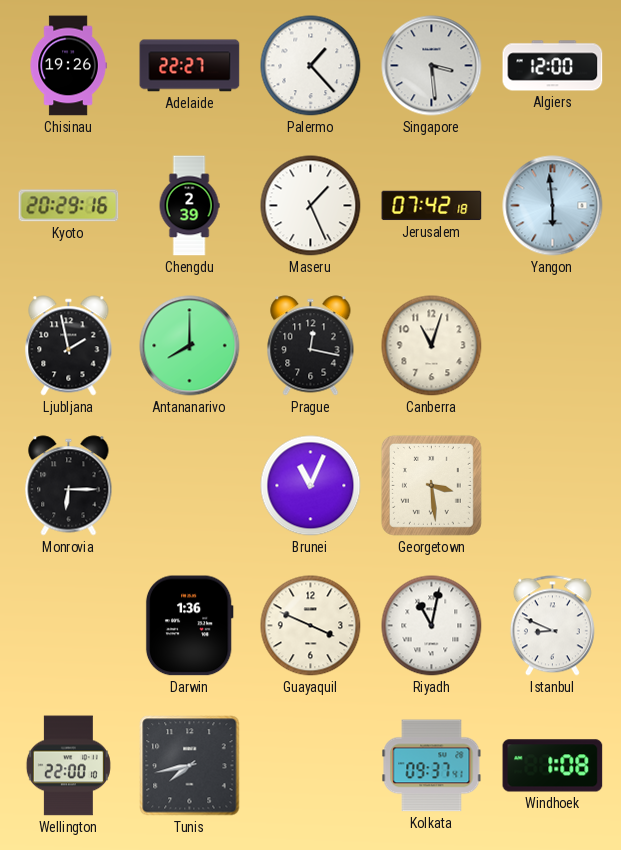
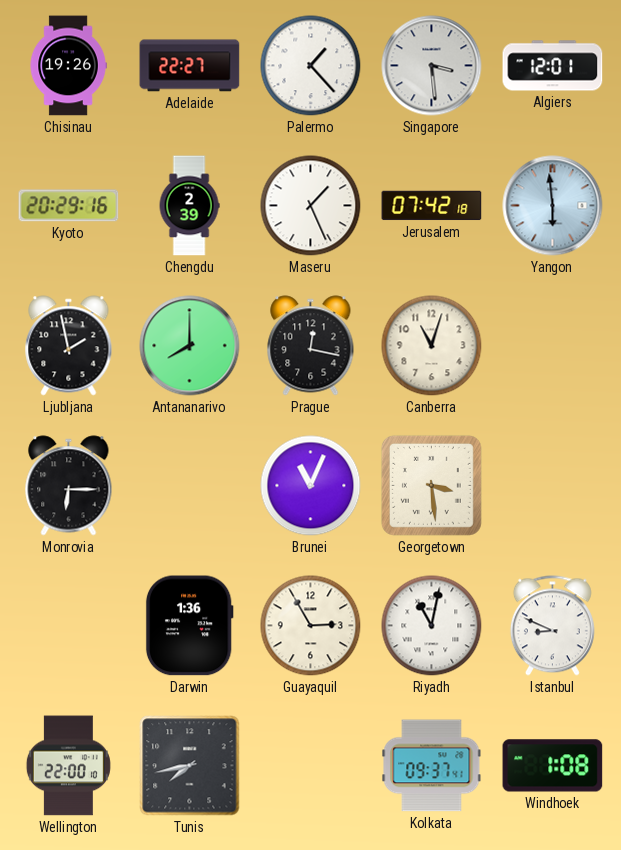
Algiers: 12:00 -> 12:01 (553, 66)
Guayaquil: 3:49 -> 2:55 (311, 626)
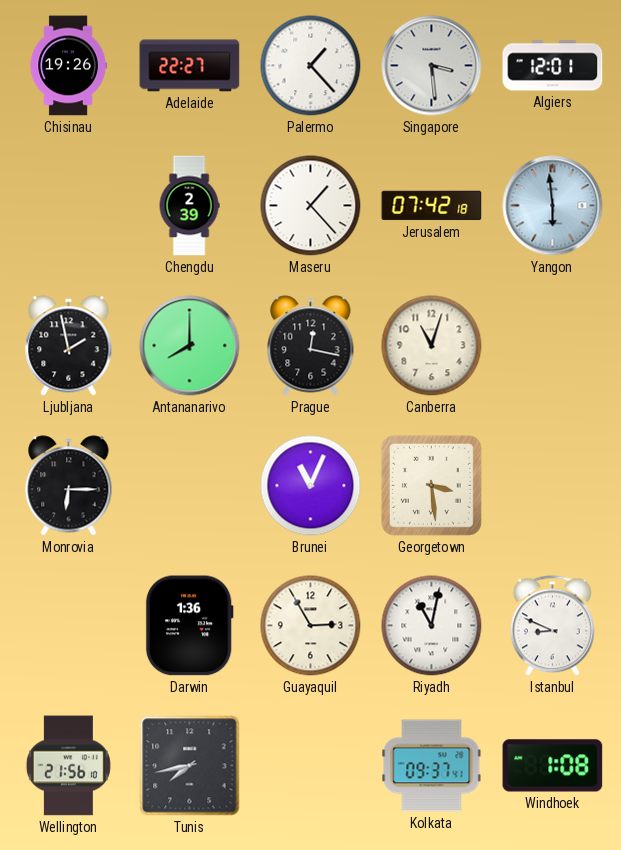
Kyoto: 20:29 -> none (69, 206)
Maseru: 1:26 -> 1:23 (311, 206)
Wellington: 22:00 -> 21:56 (68, 766)
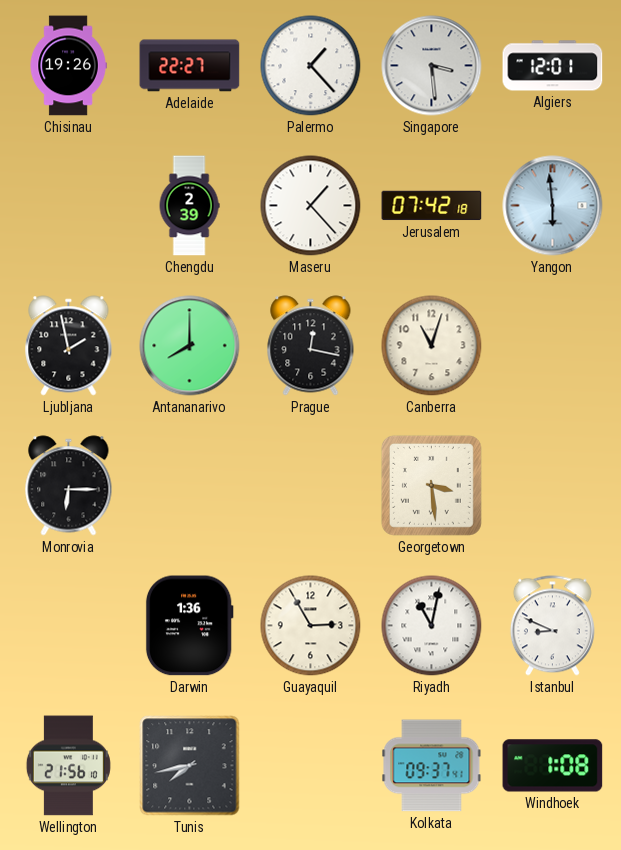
Brunei: 11:04 -> none (311, 486)
